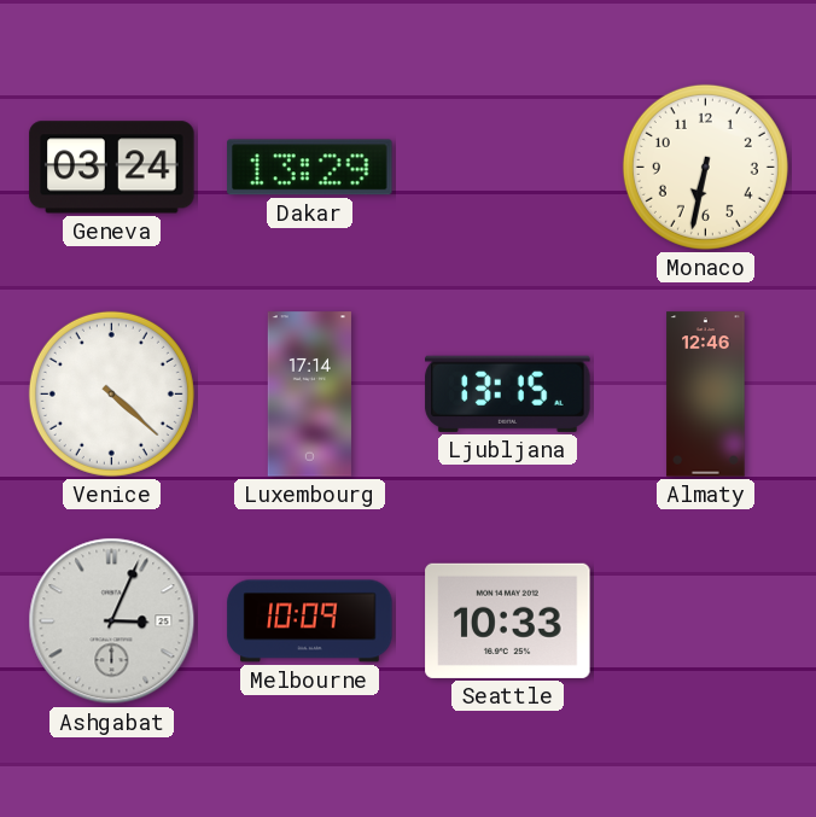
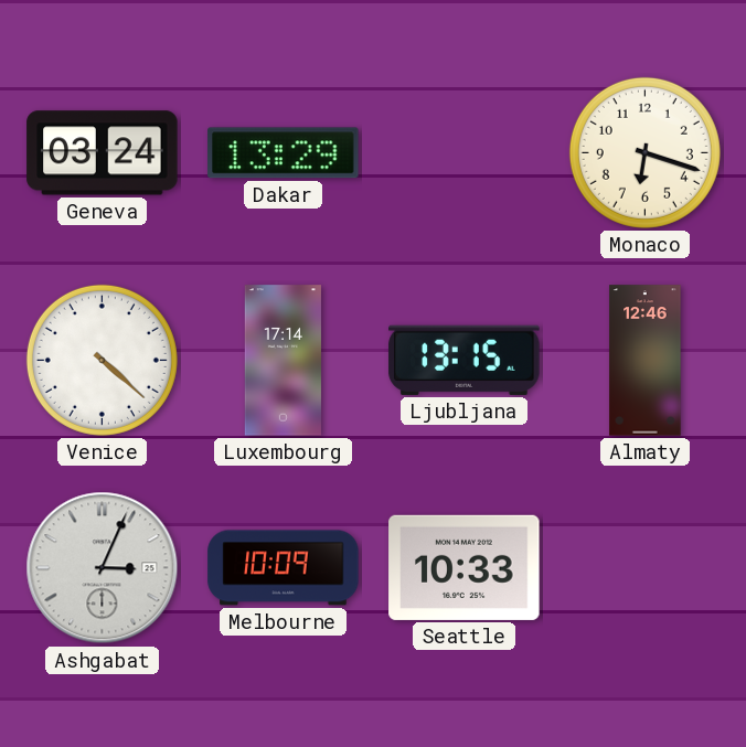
Monaco: 6:32 -> 6:18 (644, 152)
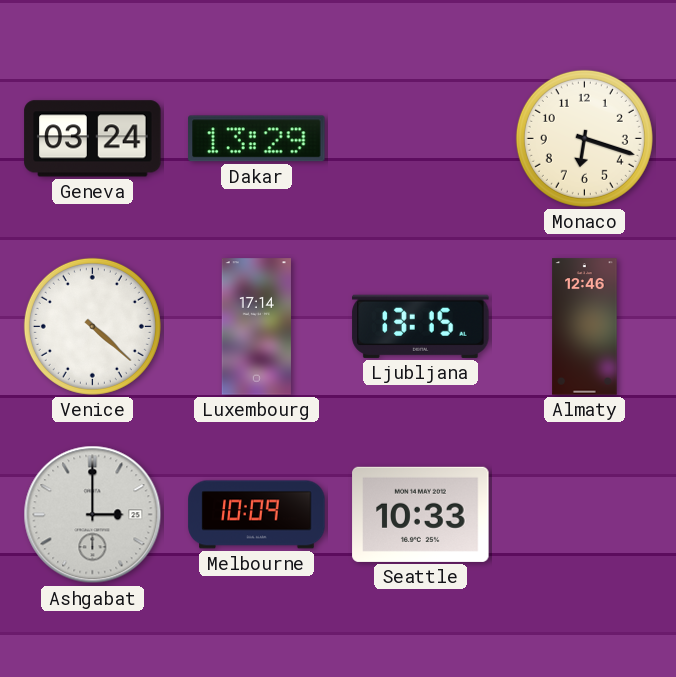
Ashgabat: 3:04 -> 3:00 (93, 515)
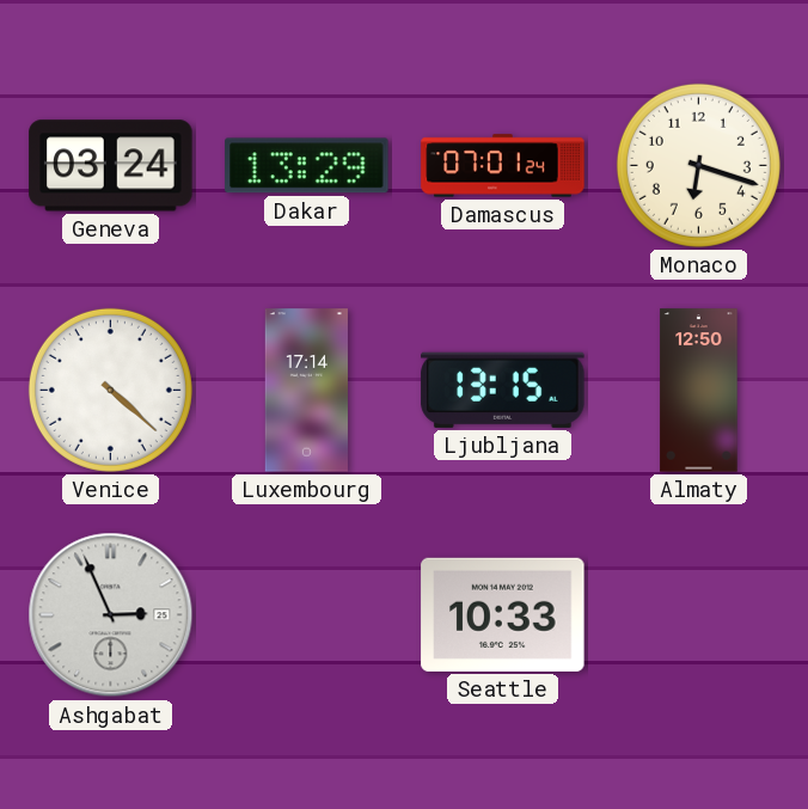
Damascus: none -> 07:01 (503, 166)
Almaty: 12:46 -> 12:50 (699, 391)
Ashgabat: 3:00 -> 2:56 (111, 615)
Melbourne: 10:09 -> none (257, 515)
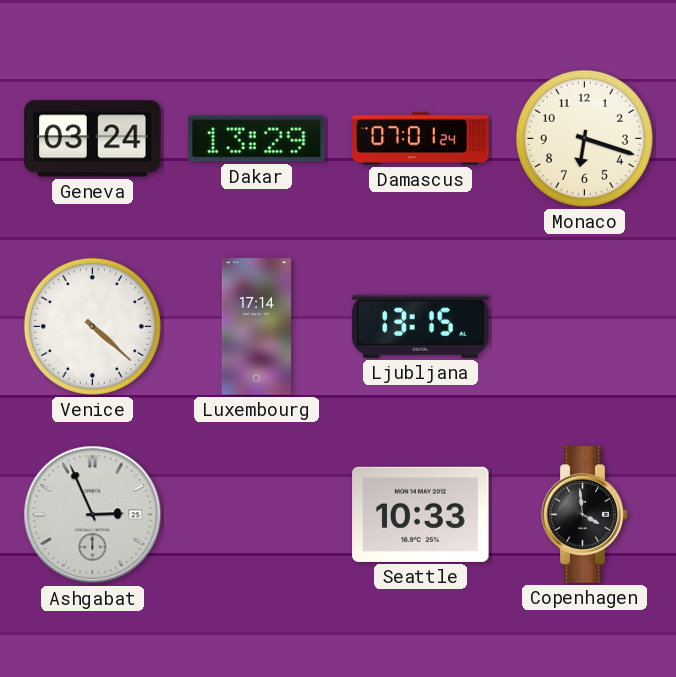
Almaty: 12:50 -> none (699, 391)
Copenhagen: none -> 3:59 (585, 515)
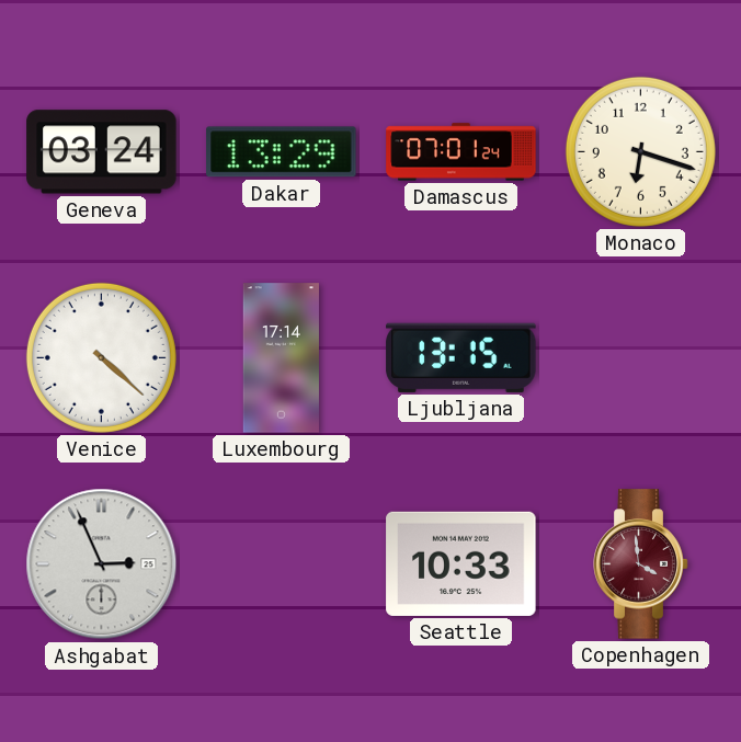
Copenhagen dial: black -> burgundy (641, 564)
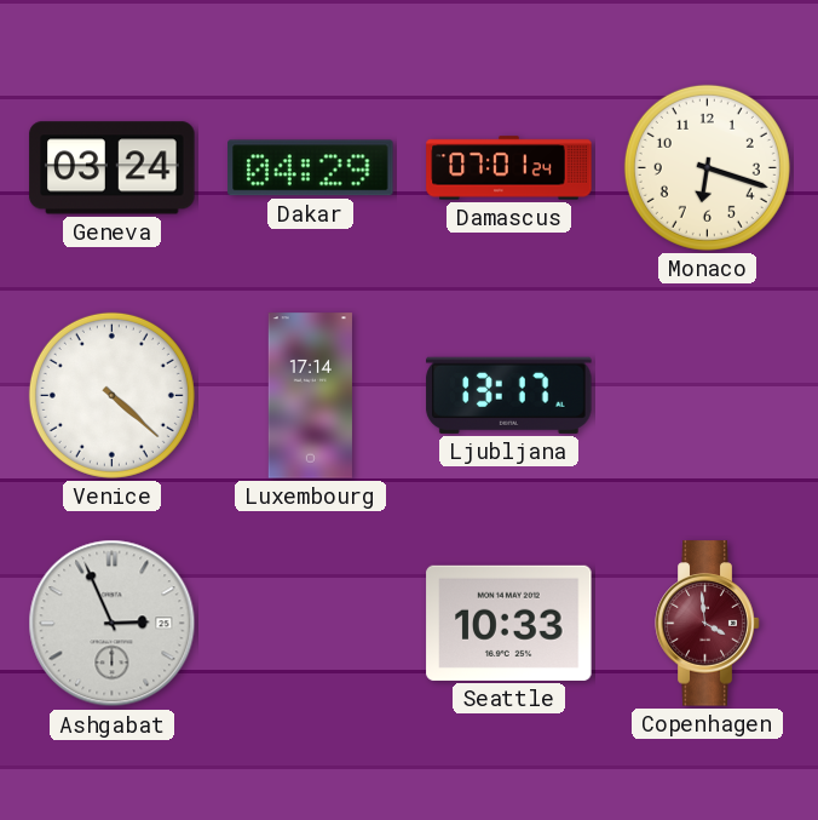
Dakar: 13:29 -> 04:29 (311, 168)
Ljubljana: 13:15 -> 13:17 (509, 395)
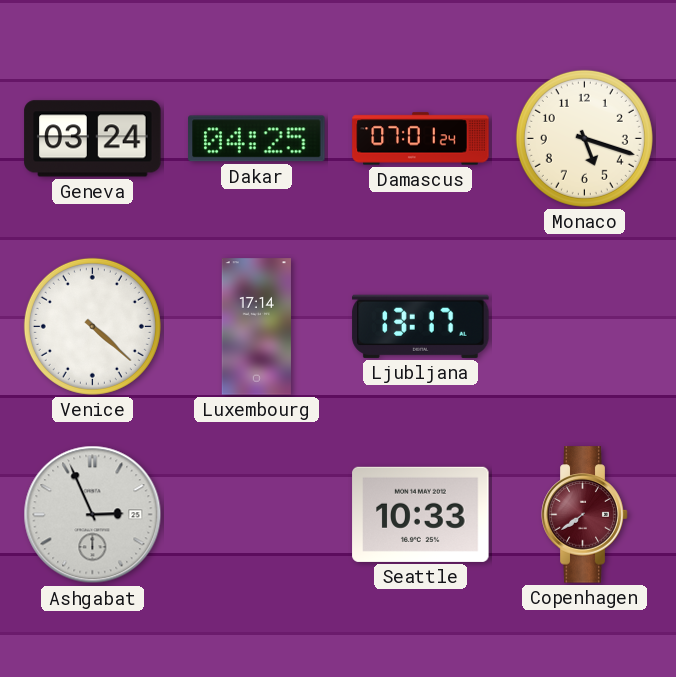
Dakar: 04:29 -> 04:25 (257, 139)
Monaco: 6:18 -> 5:18 (584, 138)
Copenhagen: 3:59 -> 7:39 (585, 515)
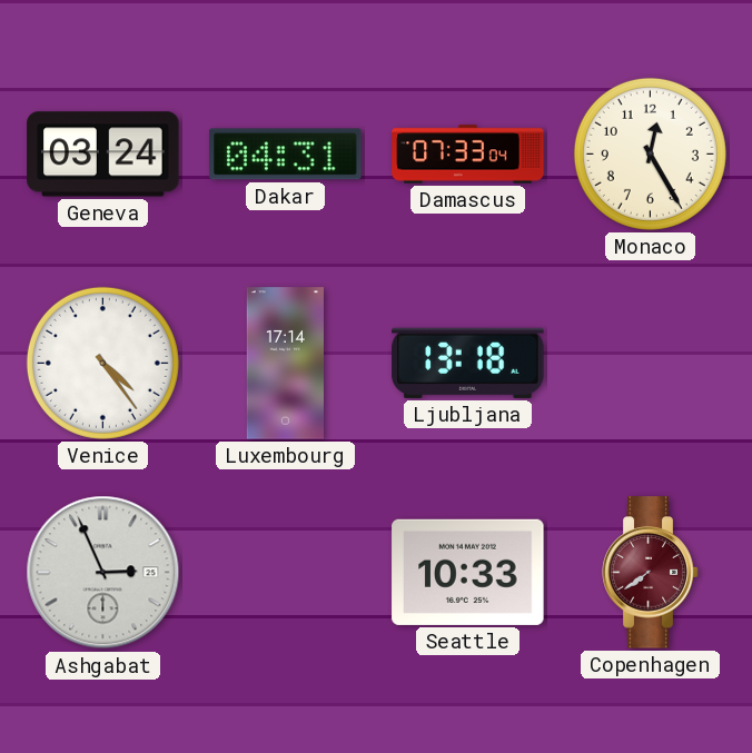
Dakar: 04:25 -> 04:31 (286, 155)
Damascus: 07:01 -> 07:33 (468, 155)
Monaco: 5:18 -> 12:25 (650, 153)
Venice: 4:22 -> 4:24 (102, 363)
Ljubljana: 13:17 -> 13:18 (468, 363)
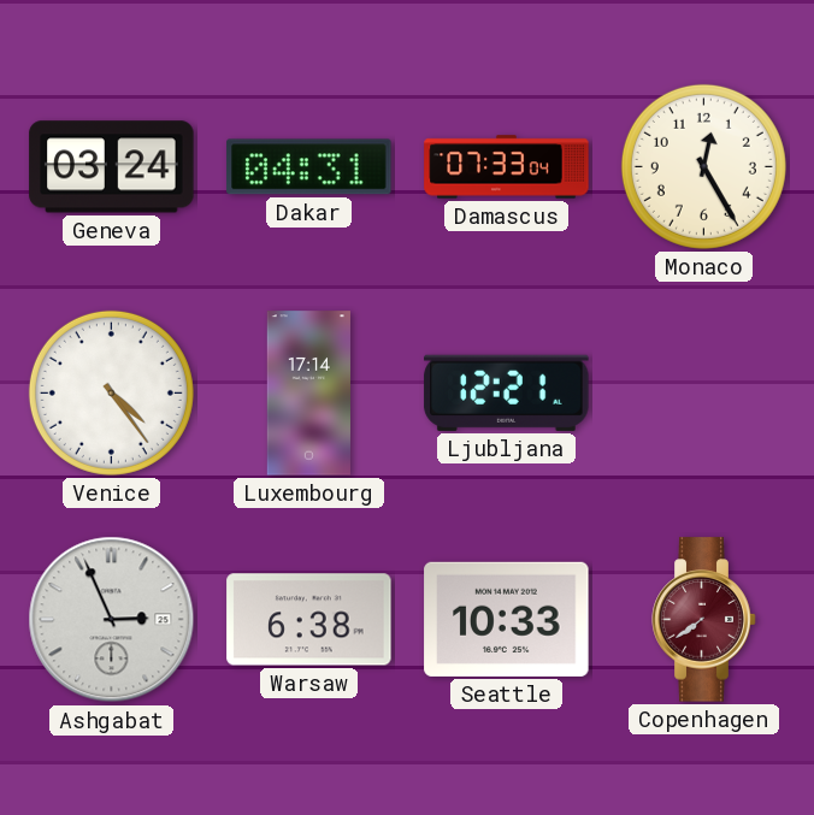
Ljubljana: 13:18 -> 12:21 (507, 392)
Warsaw: none -> 6:38 (309, 620)
